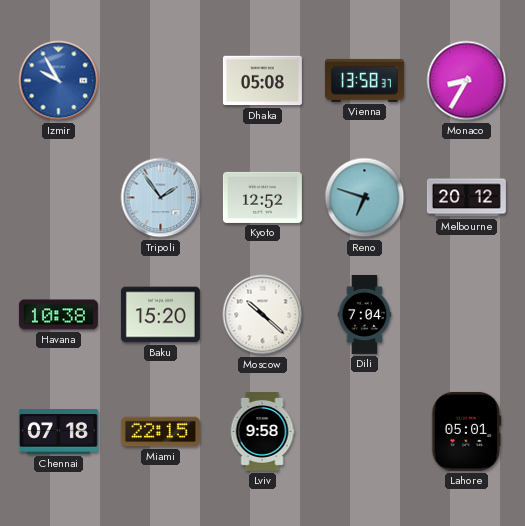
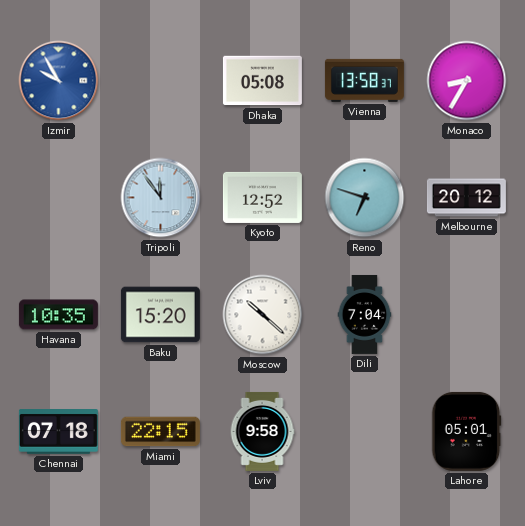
Tripoli: 1:54 -> 11:54 (161, 198)
Havana: 10:38 -> 10:35 (58, 315)
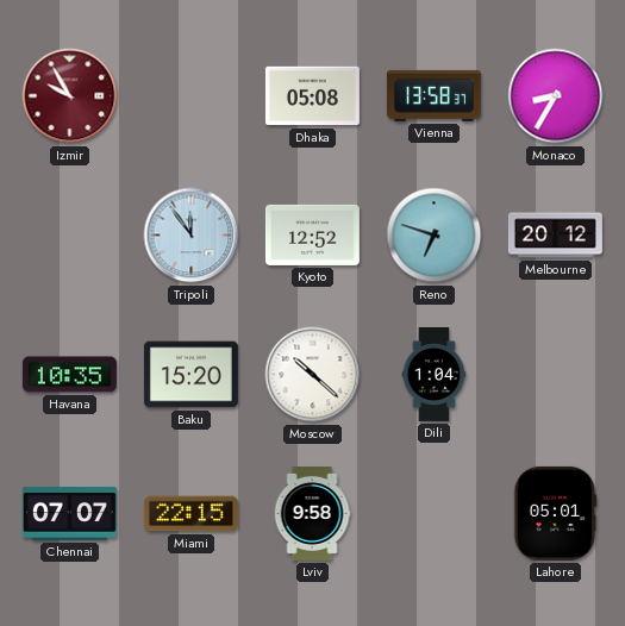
Izmir dial: blue -> burgundy (70, 96)
Dili: 7:04 -> 1:04 (435, 374)
Chennai: 07:18 -> 07:07 (69, 514)
